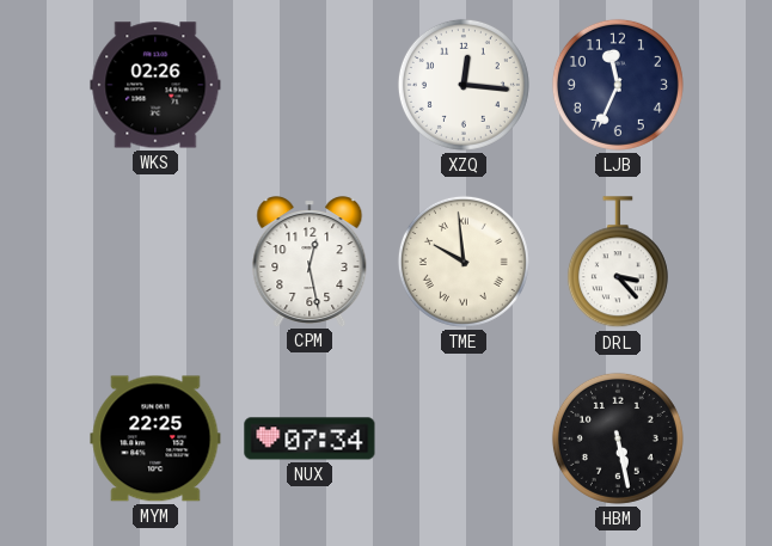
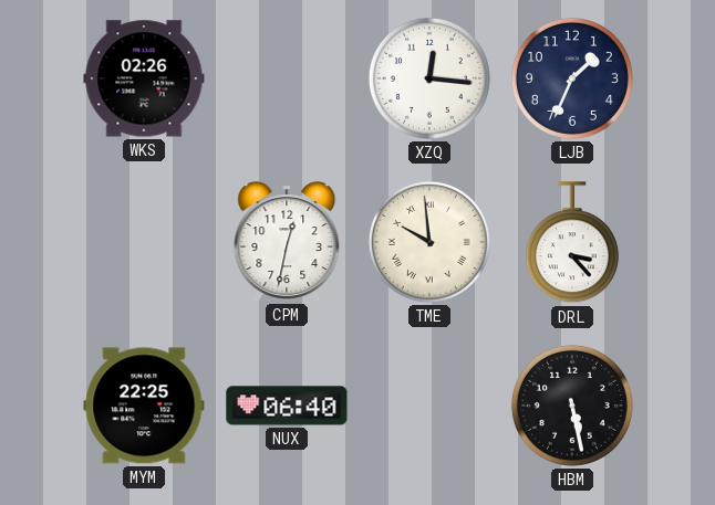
LJB: 11:34 -> 1:34 (572, 78)
CPM: 12:28 -> 12:32 (287, 242)
NUX: 07:34 -> 06:40 (287, 406)
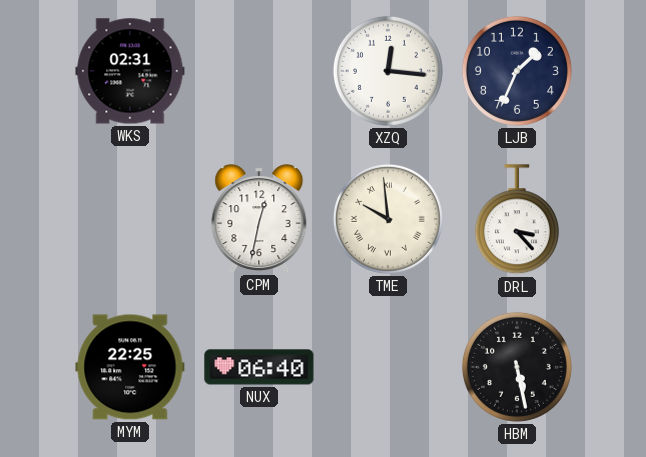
WKS: 02:26 -> 02:31 (130, 71)
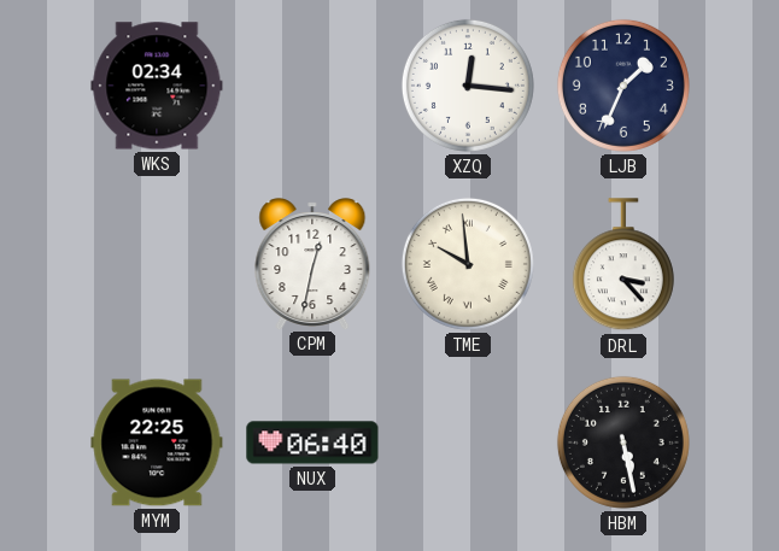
WKS: 02:31 -> 02:34 (157, 86)
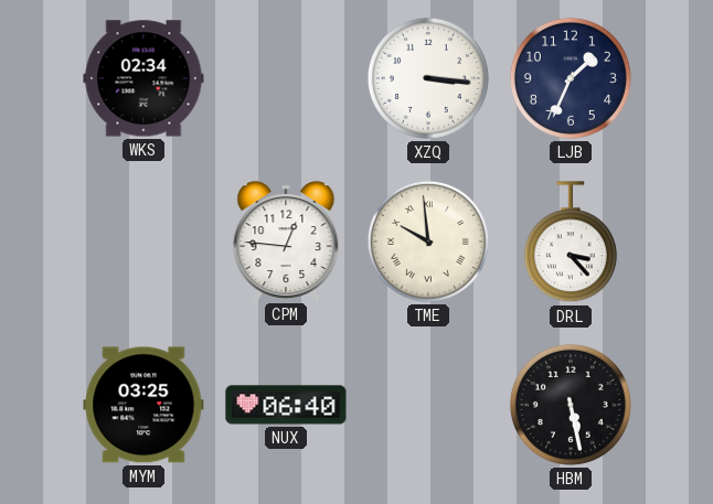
XZQ: 12:16 -> 3:16 (428, 78)
CPM: 12:32 -> 12:46 (286, 242)
MYM: 22:25 -> 03:25 (143, 405)
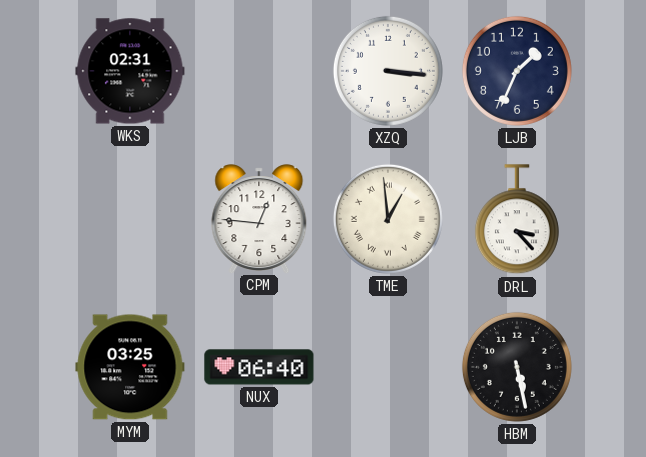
WKS: 02:34 -> 02:31 (130, 71)
TME: 9:59 -> 12:59 (388, 219)
